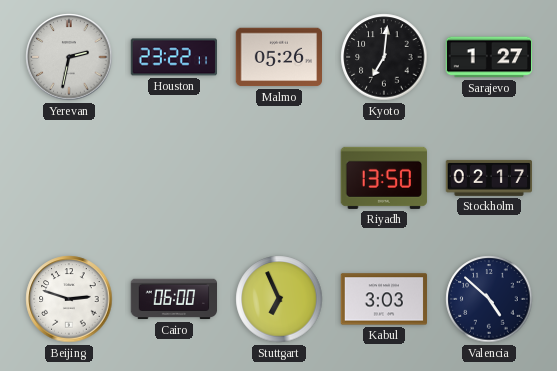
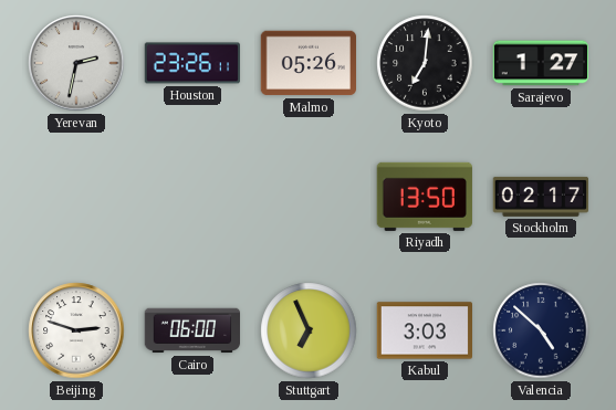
Houston: 23:22 -> 23:26 (191, 63)
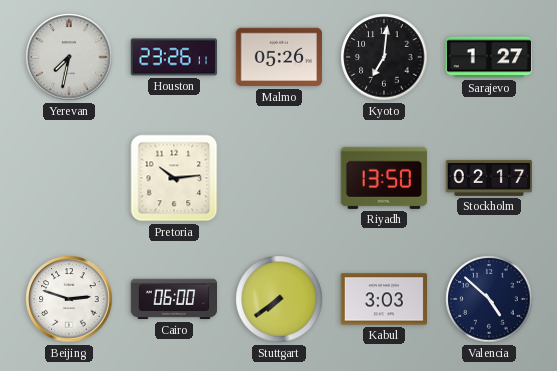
Yerevan: 2:32 -> 7:32 (69, 57)
Pretoria: none -> 10:14 (174, 178)
Stuttgart: 6:56 -> 7:39 (279, 299)
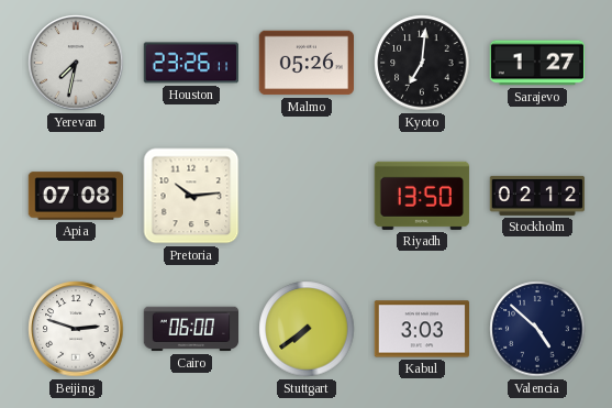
Apia: none -> 07:08 (76, 196)
Stockholm: 02:17 -> 02:12 (537, 196)
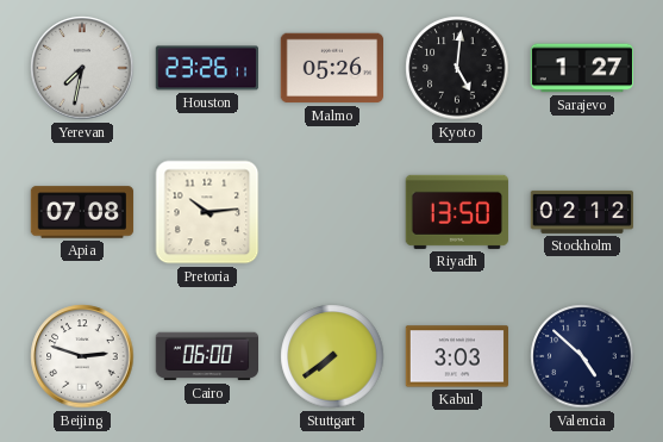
Kyoto: 7:01 -> 5:01 (457, 68)
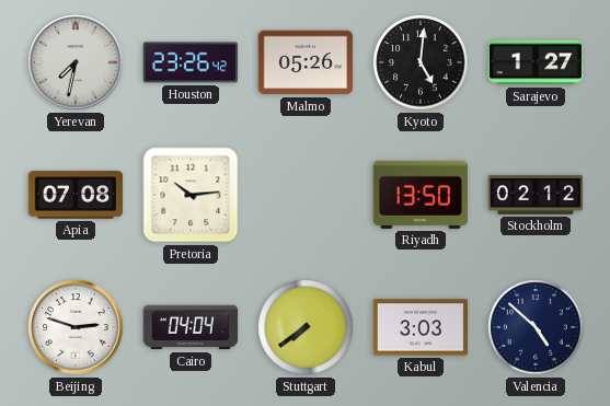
Houston: 23:26:11 -> 23:26:42 (189, 62)
Cairo: 06:00 -> 04:04 (189, 327)
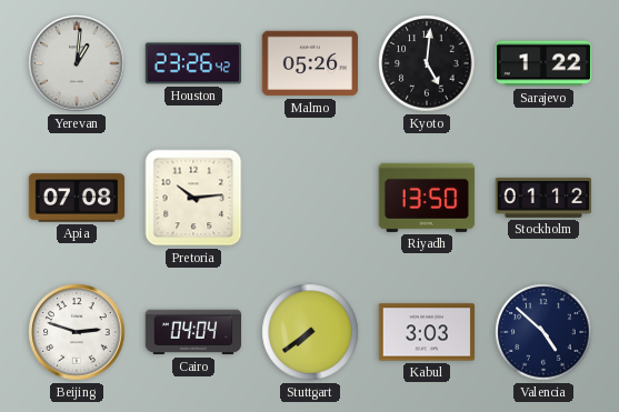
Yerevan: 7:32 -> 1:01 (77, 63)
Sarajevo: 1:27 -> 1:22 (542, 63)
Stockholm: 02:12 -> 01:12 (543, 198)
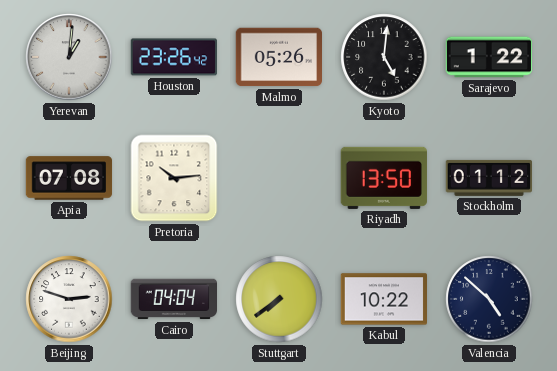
Kabul: 3:03 -> 10:22 (383, 299)
